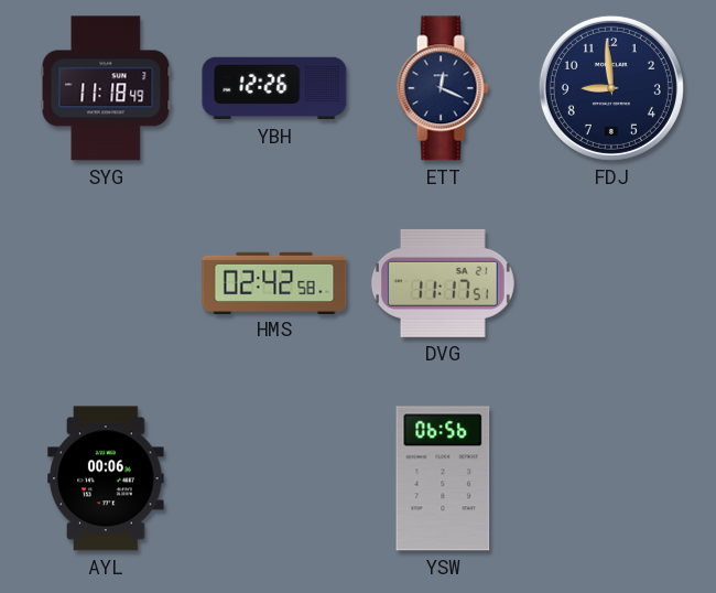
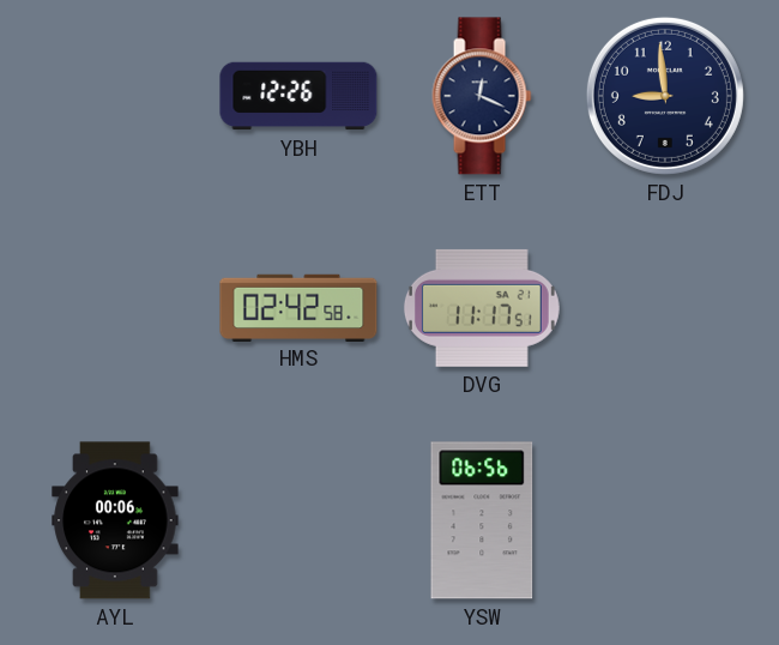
SYG: 11:18 -> none (106, 88)
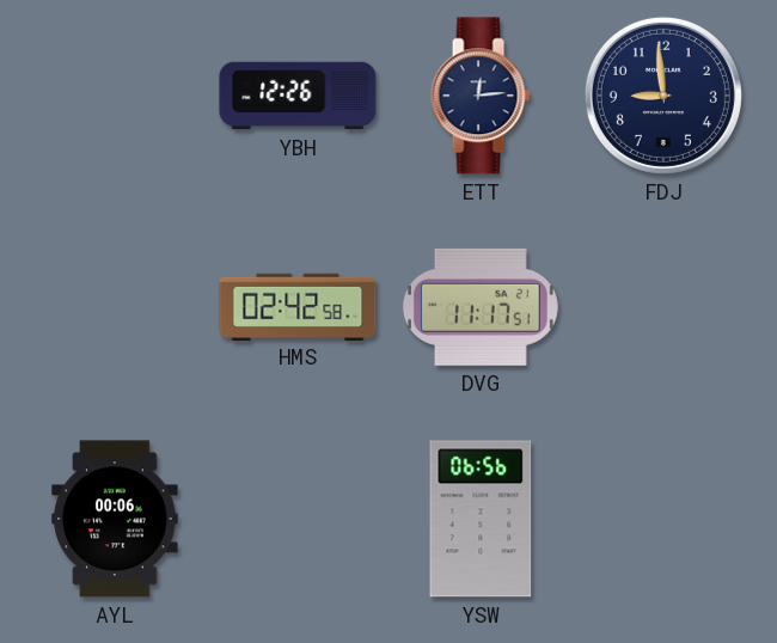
ETT: 12:19 -> 12:14 (481, 96)
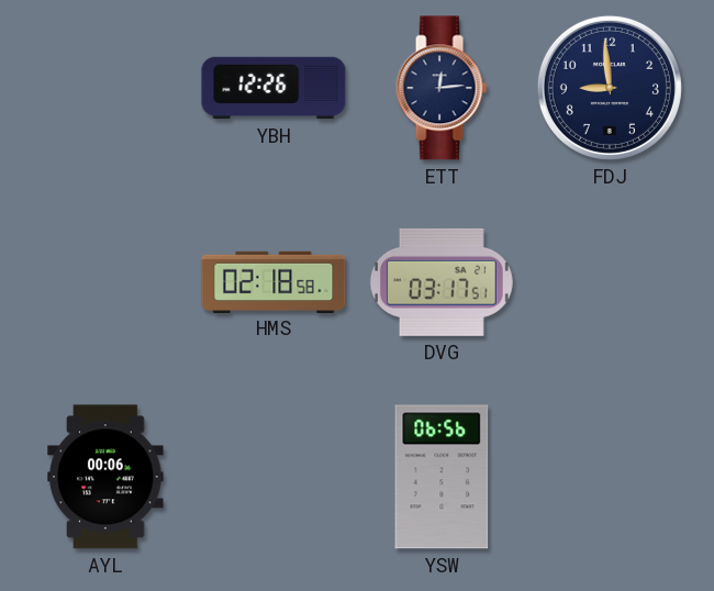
HMS: 02:42 -> 02:18 (274, 281)
DVG: 11:17 -> 03:17 (442, 282)
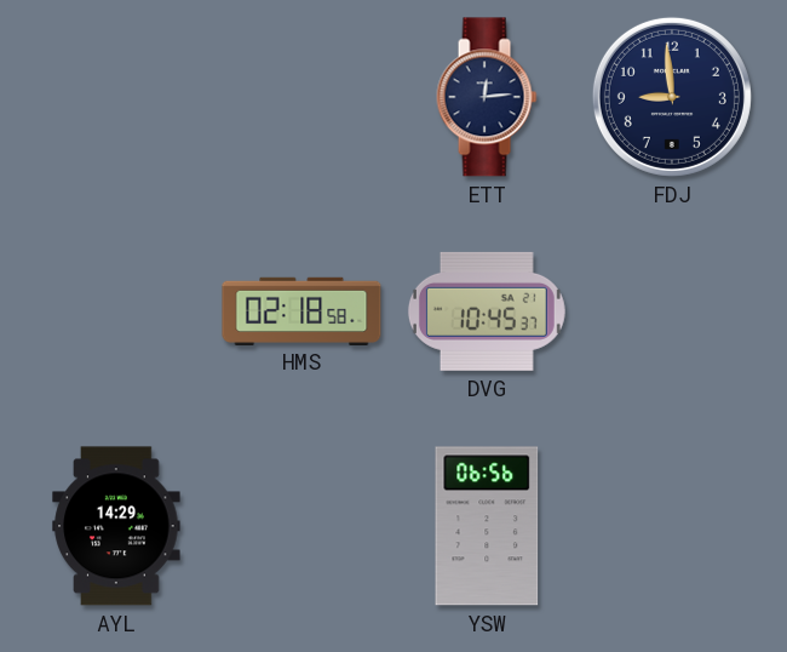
YBH: 12:26 -> none (274, 88)
DVG: 03:17 -> 10:45 (487, 311)
AYL: 00:06 -> 14:29 (116, 526)
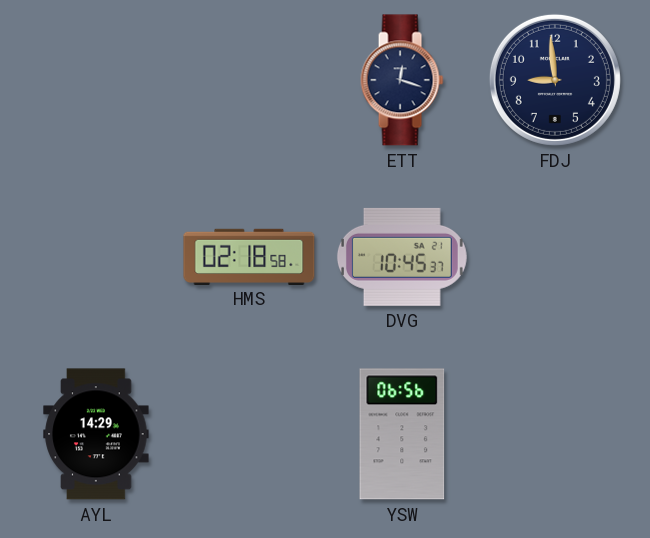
ETT: 12:14 -> 12:18 (402, 80)
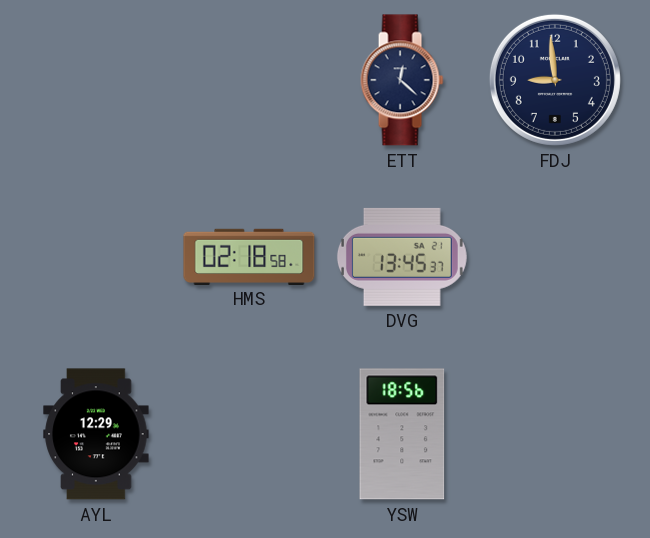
ETT: 12:18 -> 12:22 (402, 80)
DVG: 10:45 -> 13:45 (402, 257)
AYL: 14:29 -> 12:29 (96, 434)
YSW: 06:56 -> 18:56 (402, 434)
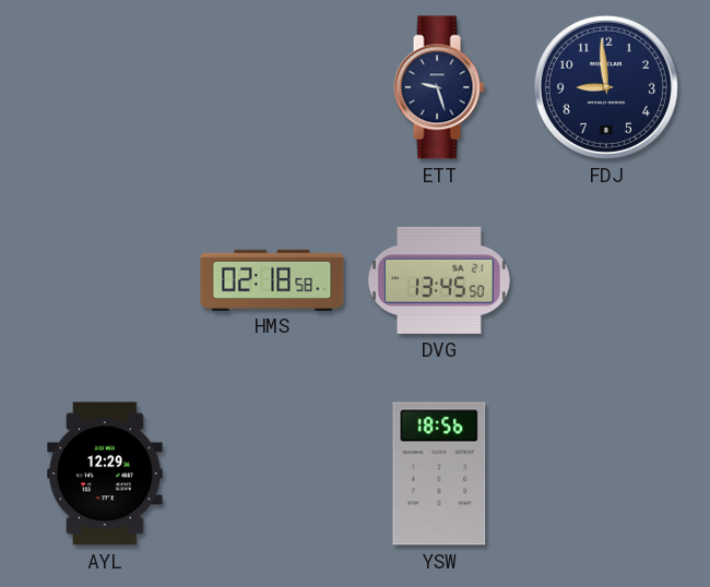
ETT: 12:22 -> 9:27 (439, 87)
DVG: 13:45:37 -> 13:45:50 (439, 280)
